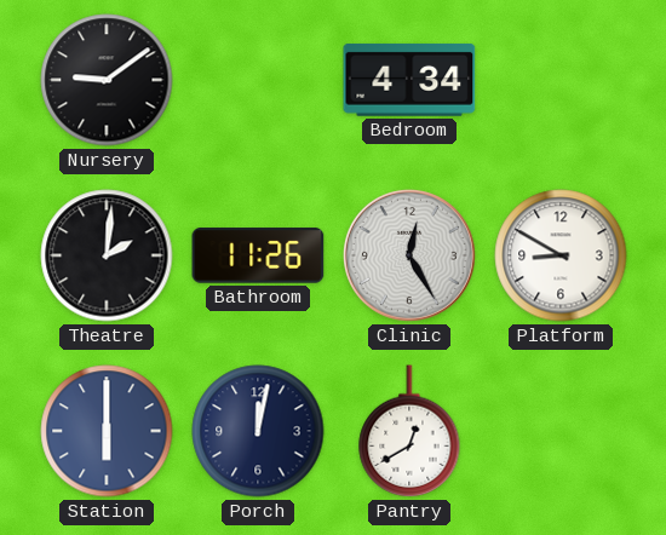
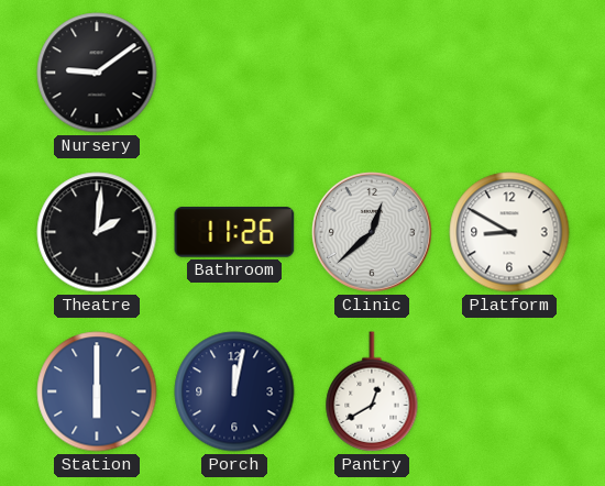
Bedroom: 4:34 -> none (409, 80)
Clinic: 12:25 -> 12:38 (372, 232)
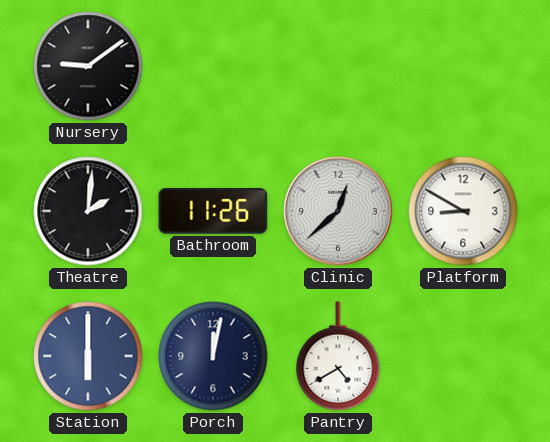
Pantry: 12:40 -> 4:40 (338, 356)
